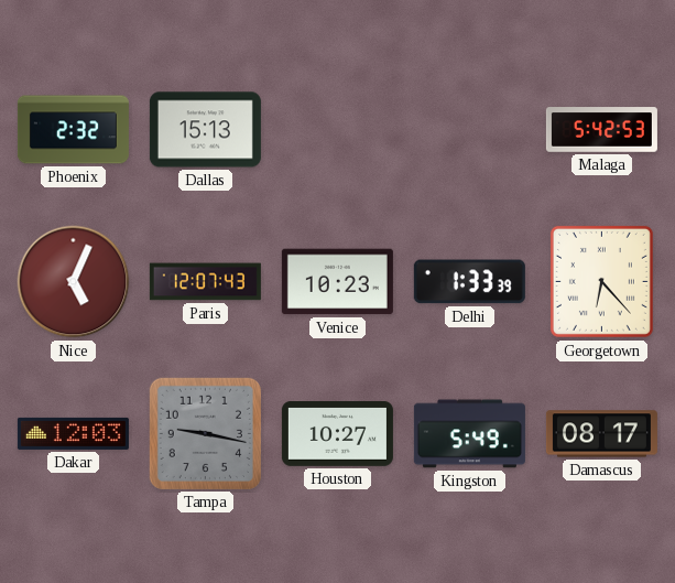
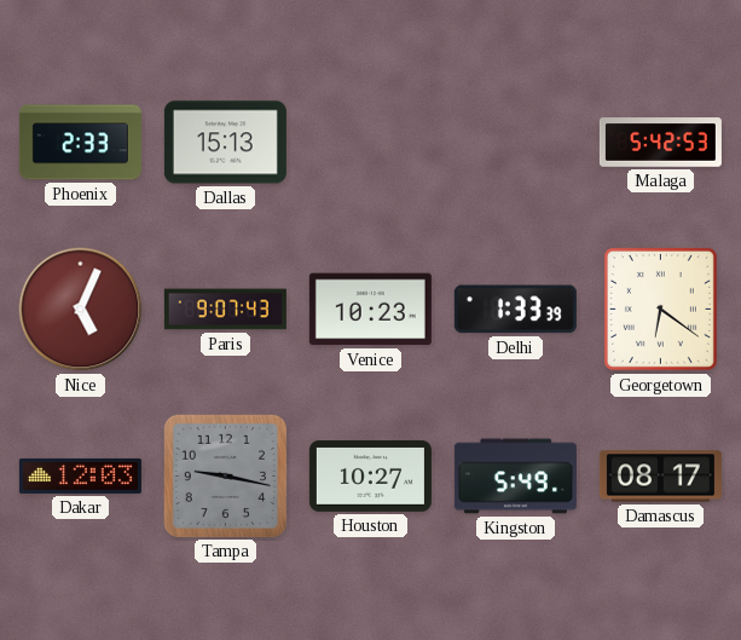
Phoenix: 2:32 -> 2:33 (80, 143)
Paris: 12:07 -> 9:07 (225, 310)
Georgetown: 6:23 -> 6:21 (660, 309)
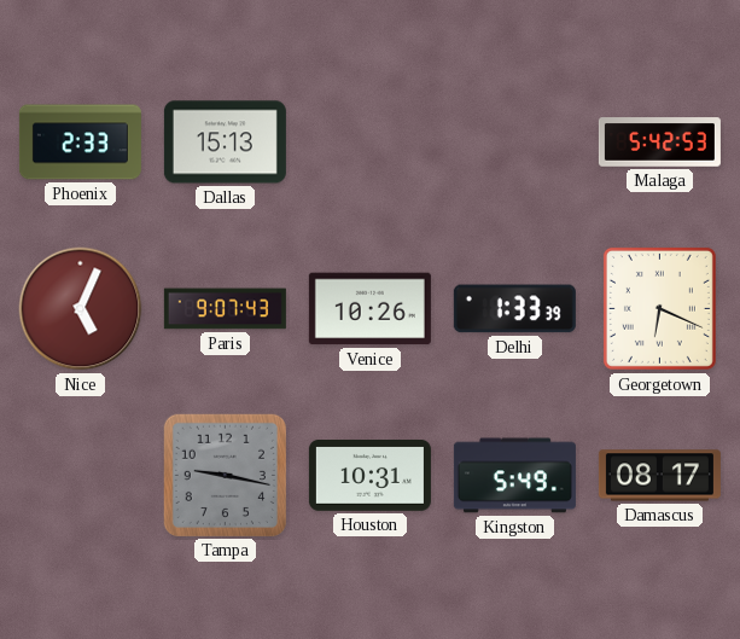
Venice: 10:23 -> 10:26 (369, 309)
Georgetown: 6:21 -> 6:19 (659, 308)
Dakar: 12:03 -> none (80, 475)
Houston: 10:27 -> 10:31 (369, 476)
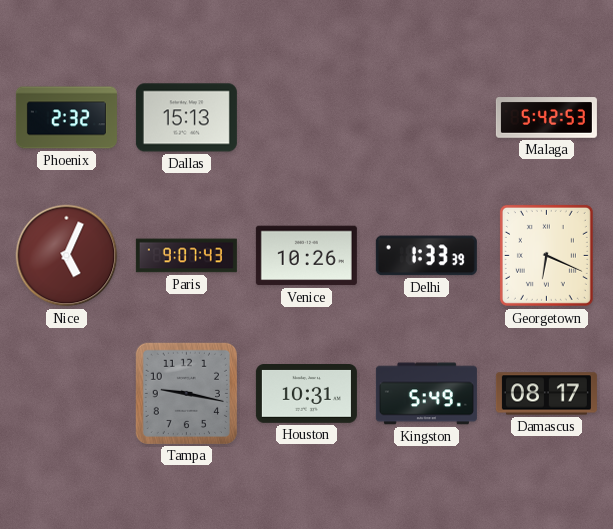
Phoenix: 2:33 -> 2:32 (66, 118)
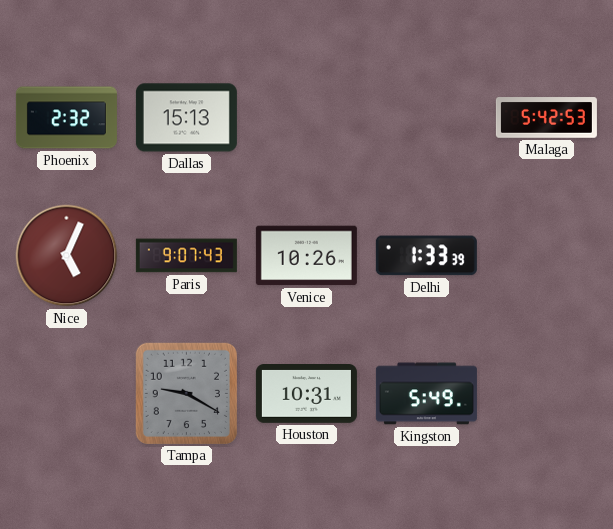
Georgetown: 6:19 -> none (546, 255)
Tampa: 9:17 -> 9:20 (186, 393)
Damascus: 08:17 -> none (546, 394)
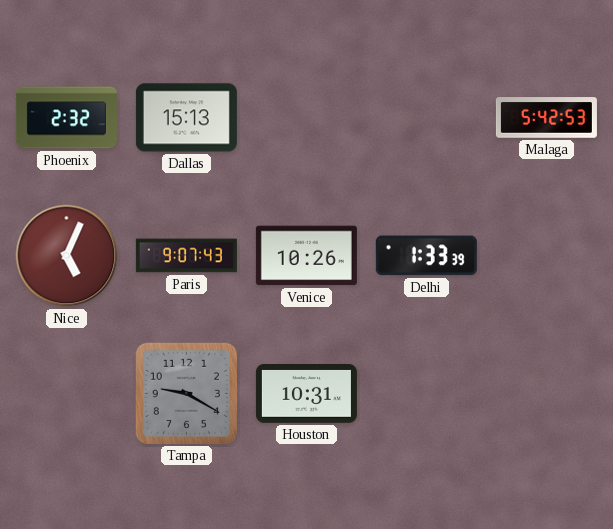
Kingston: 5:49 -> none (426, 394)
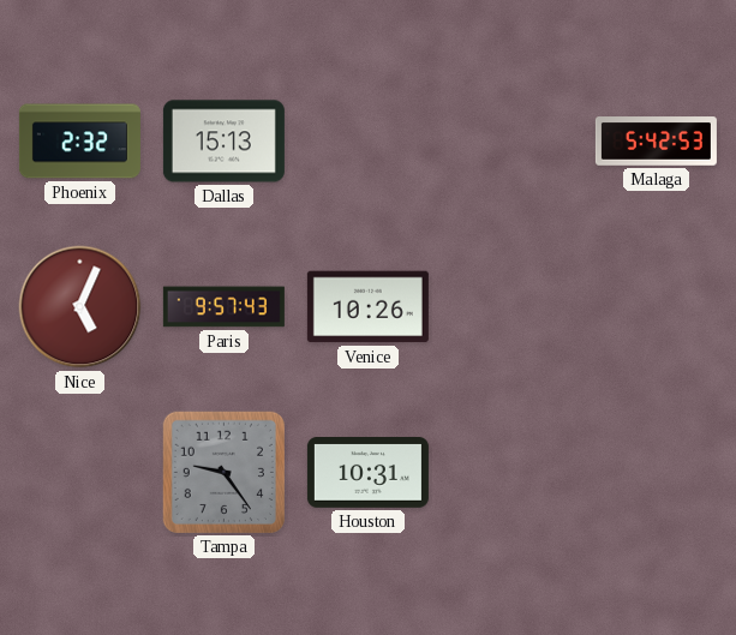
Paris: 9:07 -> 9:57 (223, 307)
Delhi: 1:33 -> none (426, 256)
Tampa: 9:20 -> 9:24 (223, 472)
